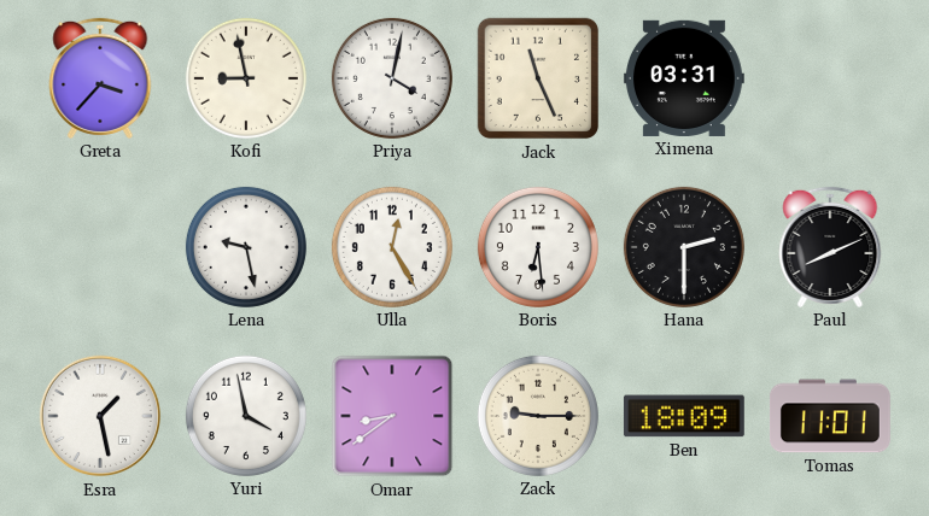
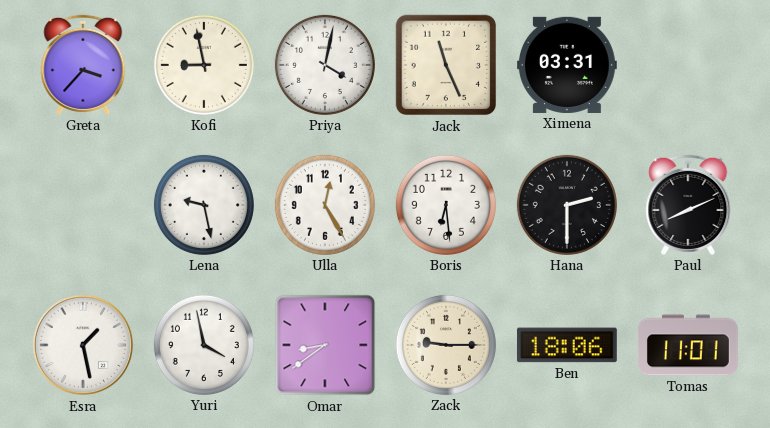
Ben: 18:09 -> 18:06 (567, 345)
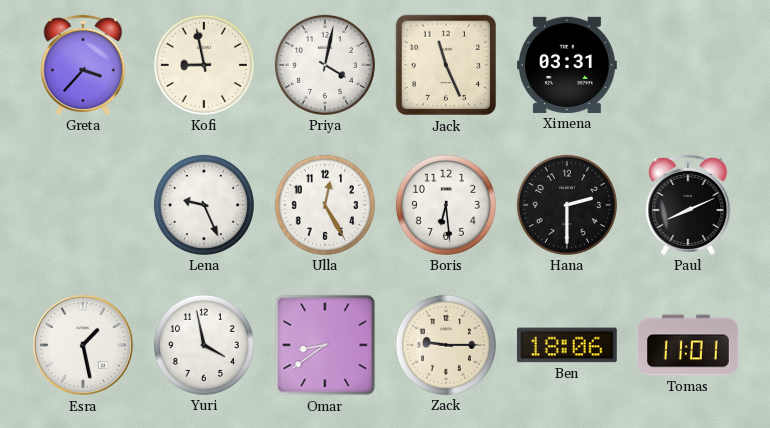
Lena: 9:28 -> 9:26 (204, 205)
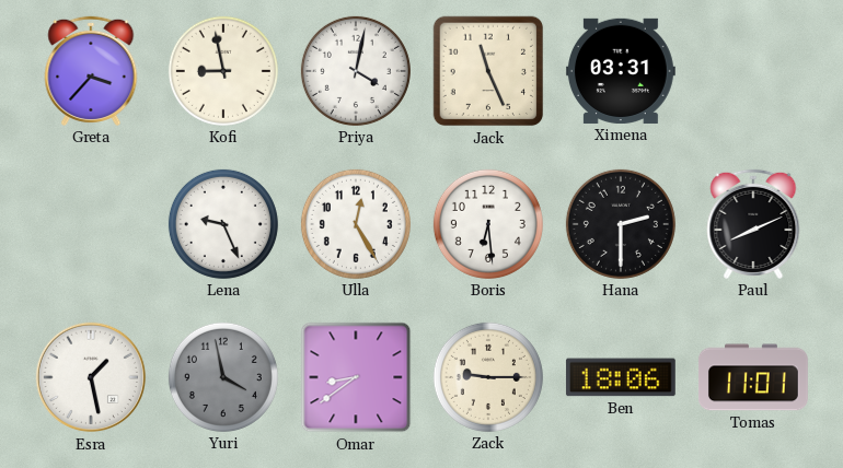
Yuri dial: white -> grey (223, 377)
